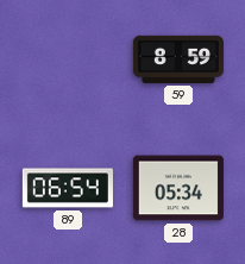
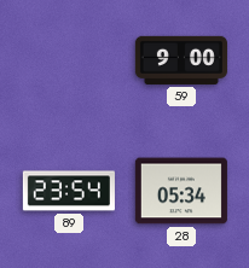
59: 8:59 -> 9:00 (181, 60)
89: 06:54 -> 23:54 (69, 191)
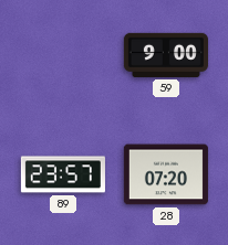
89: 23:54 -> 23:57 (63, 174)
28: 05:34 -> 07:20 (166, 174)
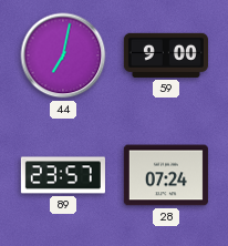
44: none -> 7:02 (63, 55)
28: 07:20 -> 07:24 (166, 175)
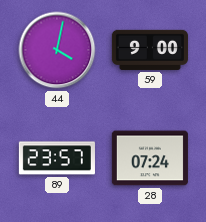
44: 7:02 -> 4:02 (57, 50)
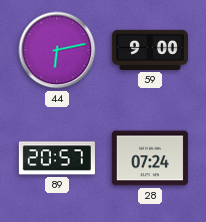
44: 4:02 -> 6:13 (57, 50)
89: 23:57 -> 20:57 (57, 158)
